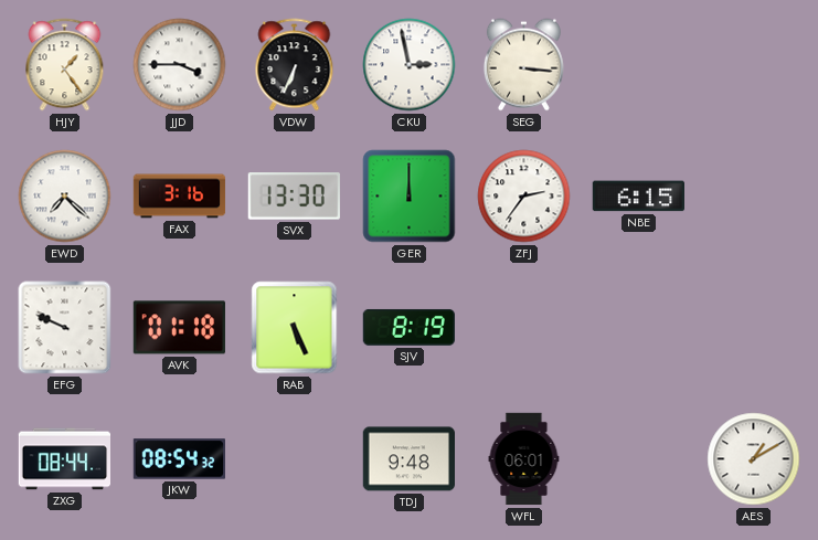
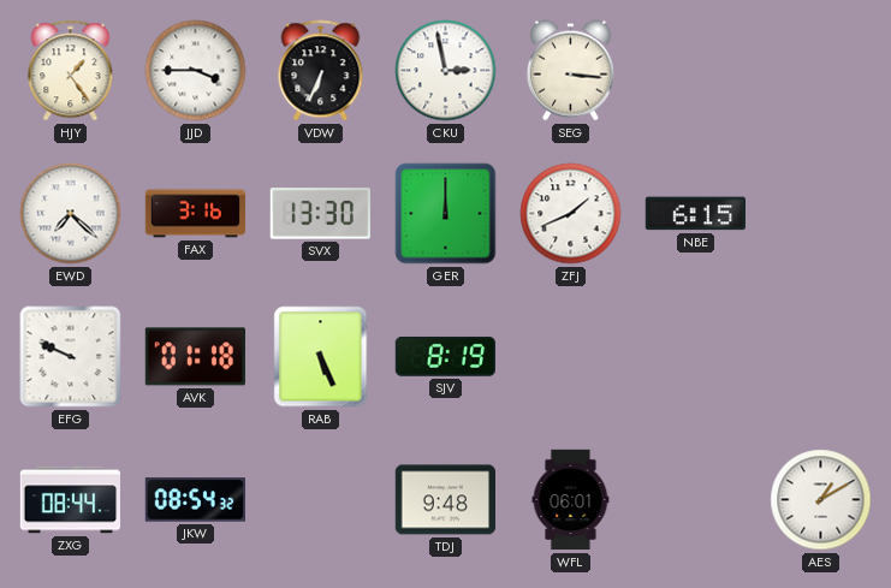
ZFJ: 2:36 -> 1:41 (571, 214)
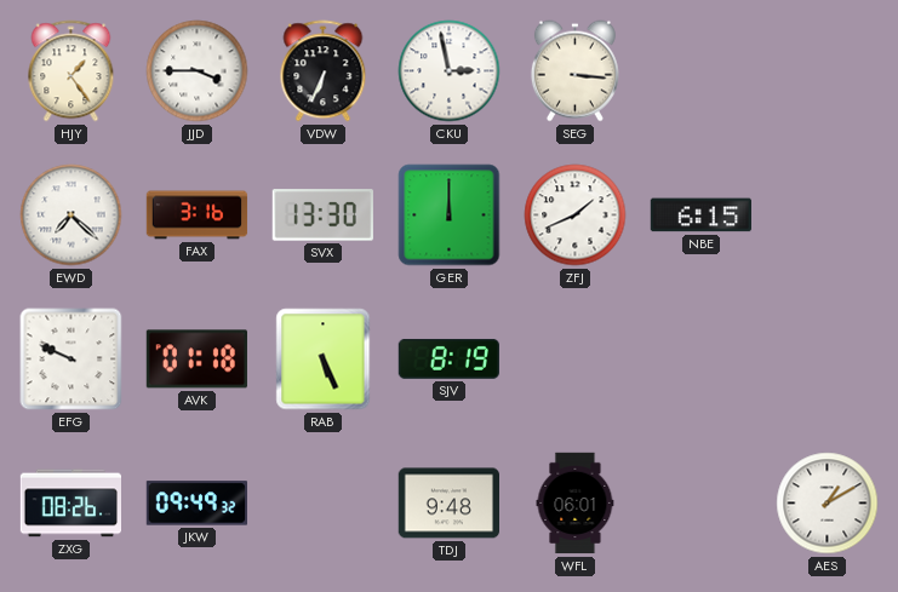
ZXG: 08:44 -> 08:26 (70, 504)
JKW: 08:54 -> 09:49 (196, 504)
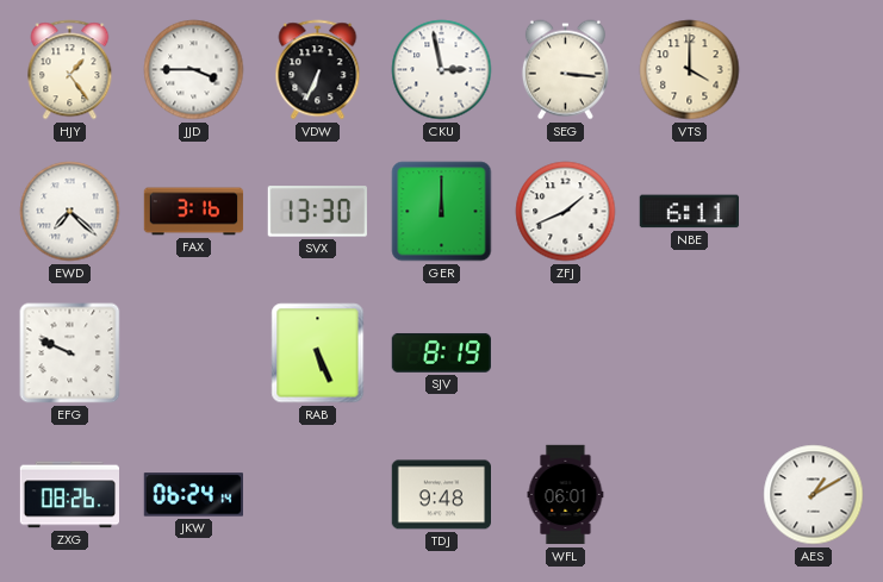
VTS: none -> 4:00 (690, 70)
NBE: 6:15 -> 6:11 (689, 212)
AVK: 01:18 -> none (196, 360)
JKW: 09:49 -> 06:24 (193, 495)
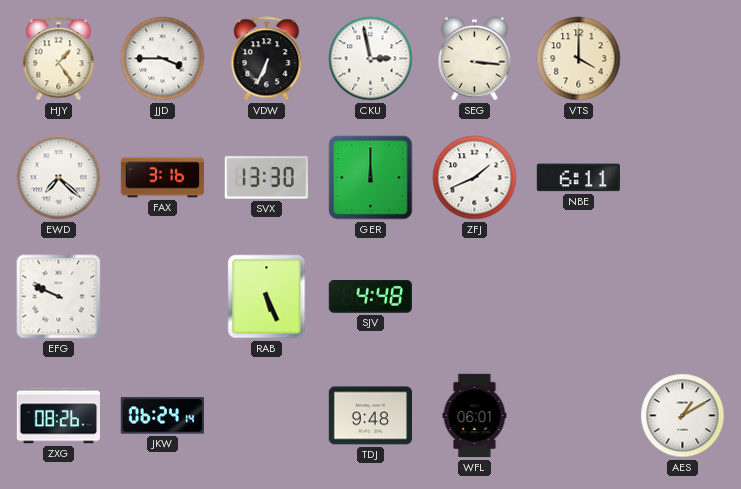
SJV: 8:19 -> 4:48 (370, 296)
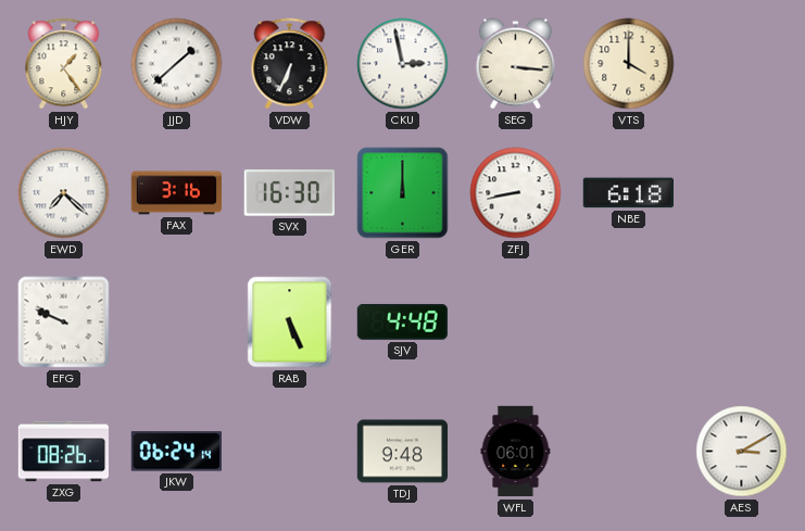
JJD: 3:45 -> 1:38 (177, 64)
SVX: 13:30 -> 16:30 (289, 193)
ZFJ: 1:41 -> 8:43 (516, 193)
NBE: 6:11 -> 6:18 (628, 193)
AES: 1:10 -> 3:10 (742, 452)
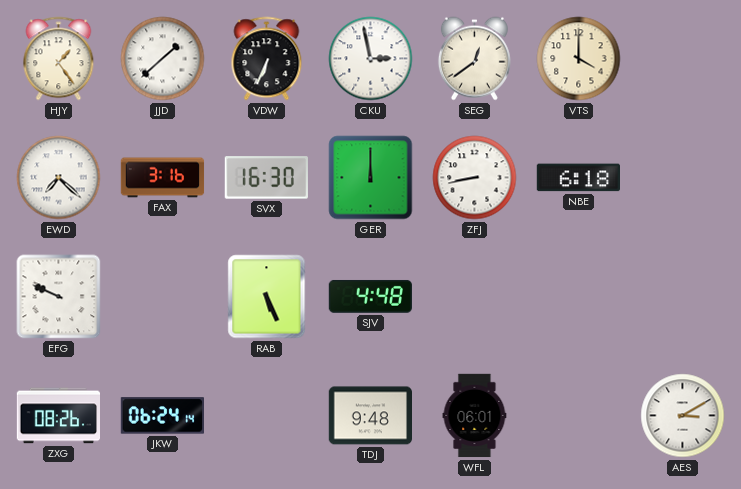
SEG: 3:16 -> 12:39 (474, 59)
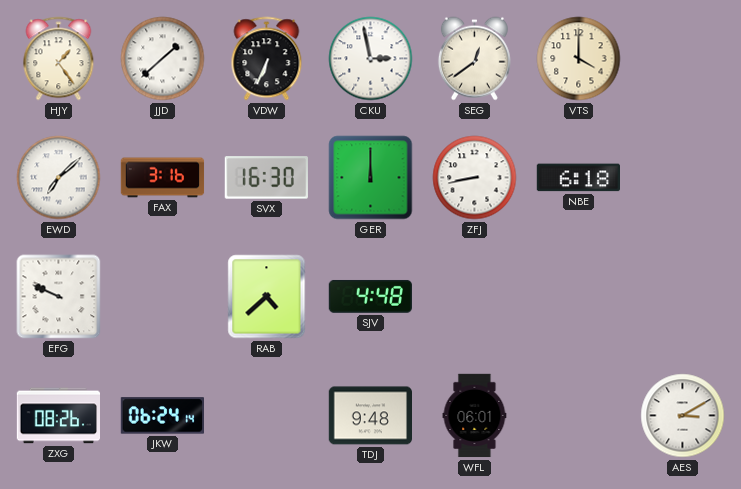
EWD: 7:22 -> 7:08 (59, 178)
RAB: 5:26 -> 4:38 (267, 297)
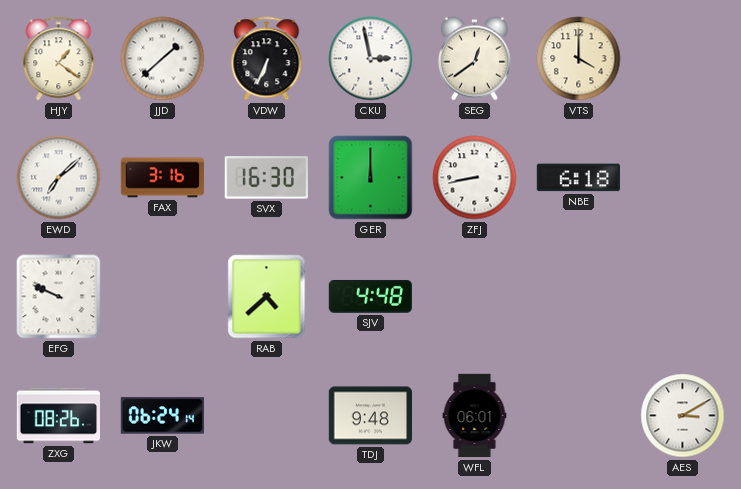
HJY: 1:24 -> 1:21 (59, 59)
